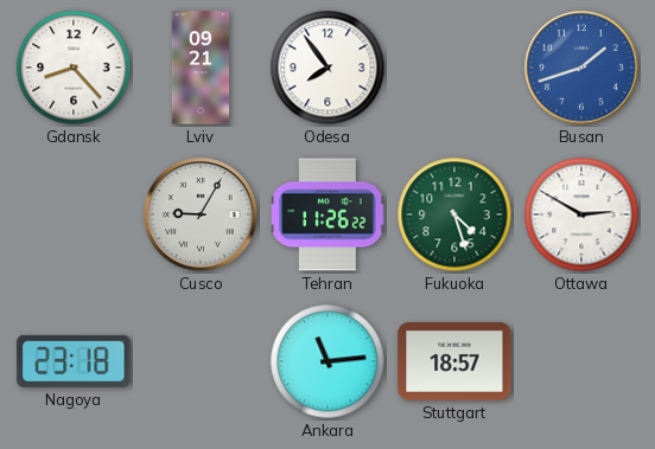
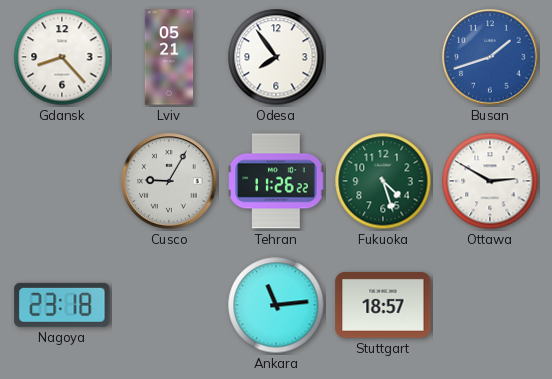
Lviv: 09:21 -> 05:21 (169, 57)
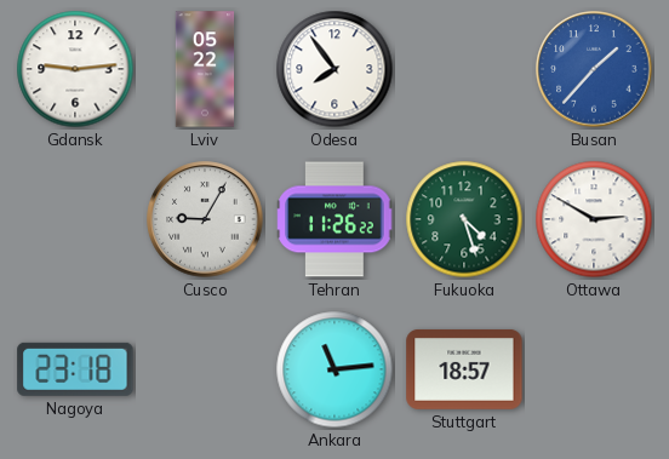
Gdansk: 8:23 -> 9:14 (75, 69)
Lviv: 05:21 -> 05:22 (205, 69)
Busan: 1:42 -> 1:37 (594, 69)
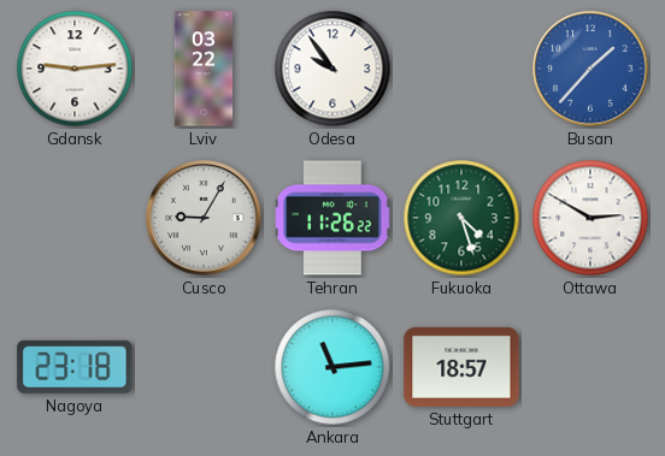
Lviv: 05:22 -> 03:22 (204, 69)
Odesa: 7:54 -> 9:54 (332, 69)
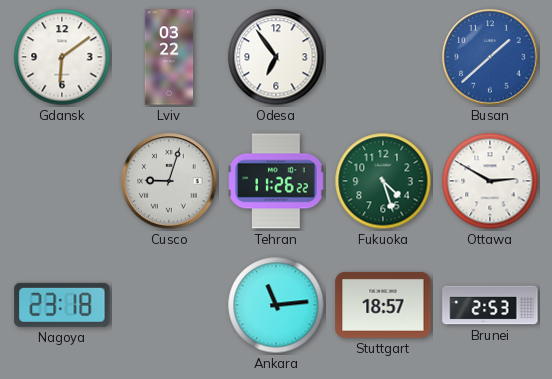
Gdansk: 9:14 -> 6:09 (62, 57)
Odesa: 9:54 -> 6:54 (276, 57)
Busan: 1:37 -> 1:38 (490, 57)
Cusco: 9:05 -> 9:03 (169, 181)
Brunei: none -> 2:53 (490, 305)
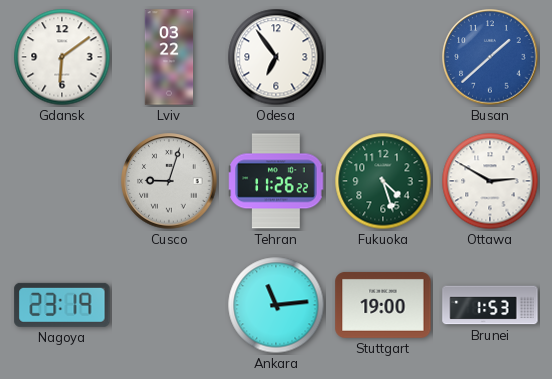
Nagoya: 23:18 -> 23:19 (62, 305)
Stuttgart: 18:57 -> 19:00 (383, 305)
Brunei: 2:53 -> 1:53 (490, 305)
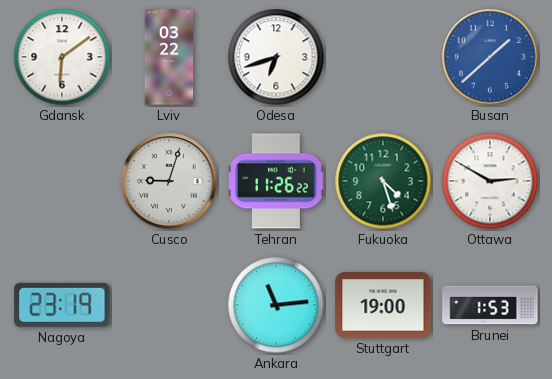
Odesa: 6:54 -> 6:42 (276, 57)
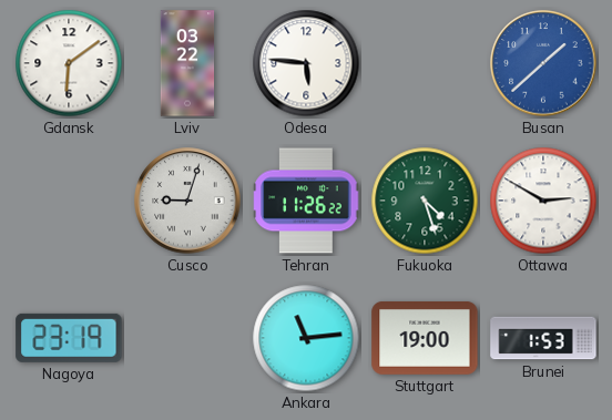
Odesa: 6:42 -> 5:46 (306, 63)
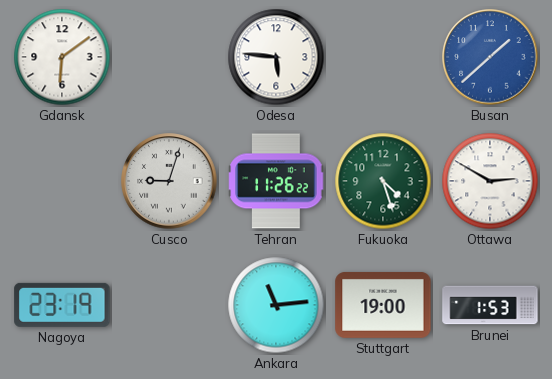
Lviv: 03:22 -> none (187, 63)
